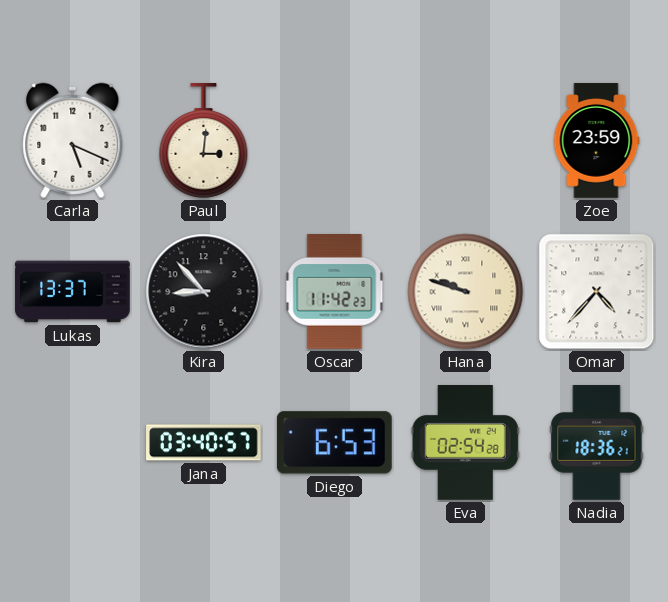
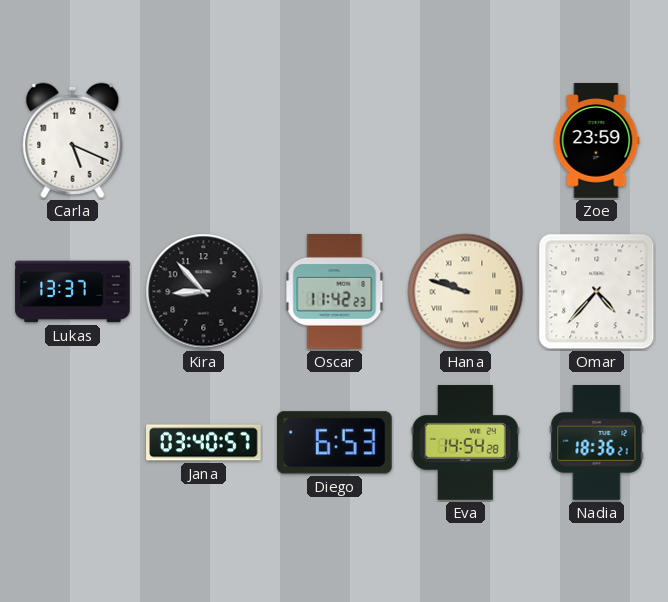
Paul: 3:01 -> none (204, 141)
Eva: 02:54 -> 14:54 (465, 443)
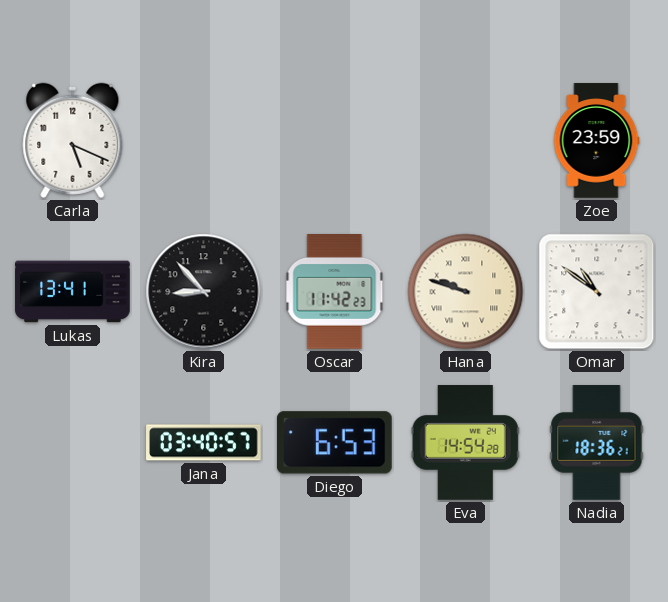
Lukas: 13:37 -> 13:41 (73, 292)
Omar: 4:37 -> 10:51 (597, 292)
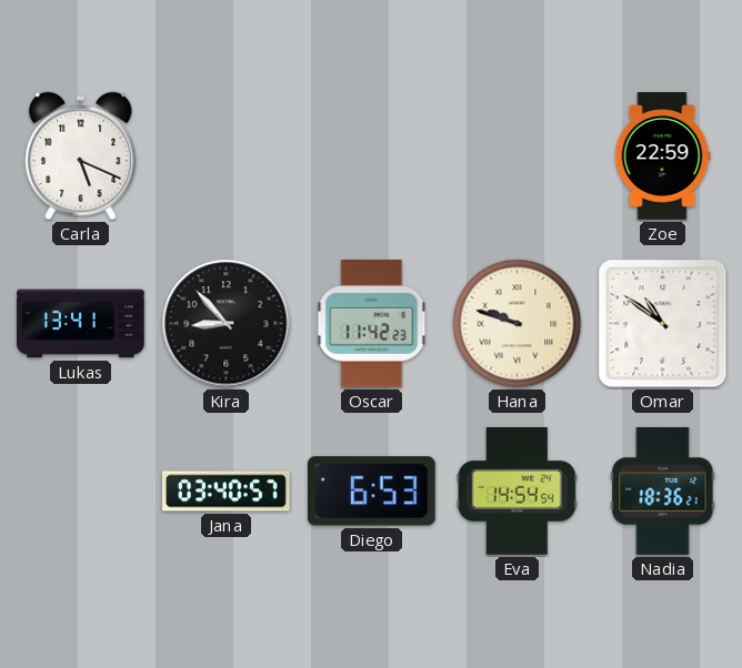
Zoe: 23:59 -> 22:59 (662, 156)
Eva: 14:54:28 -> 14:54:54 (517, 492)
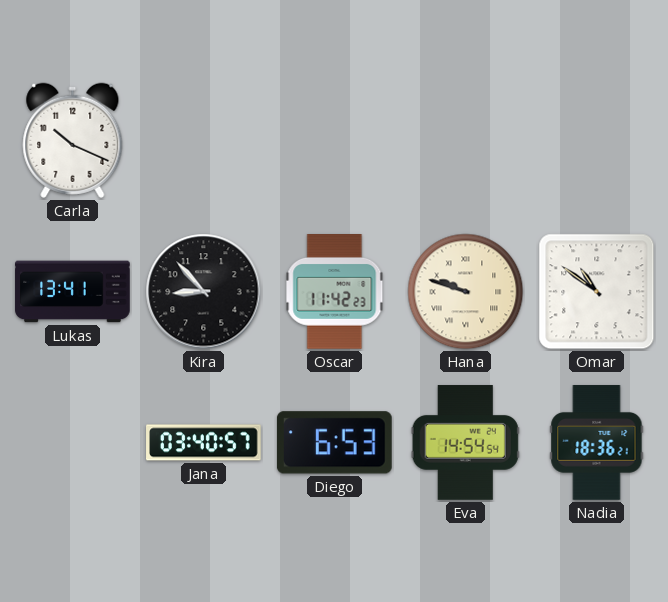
Carla: 5:19 -> 10:19 (73, 140)
Zoe: 22:59 -> none (662, 156)
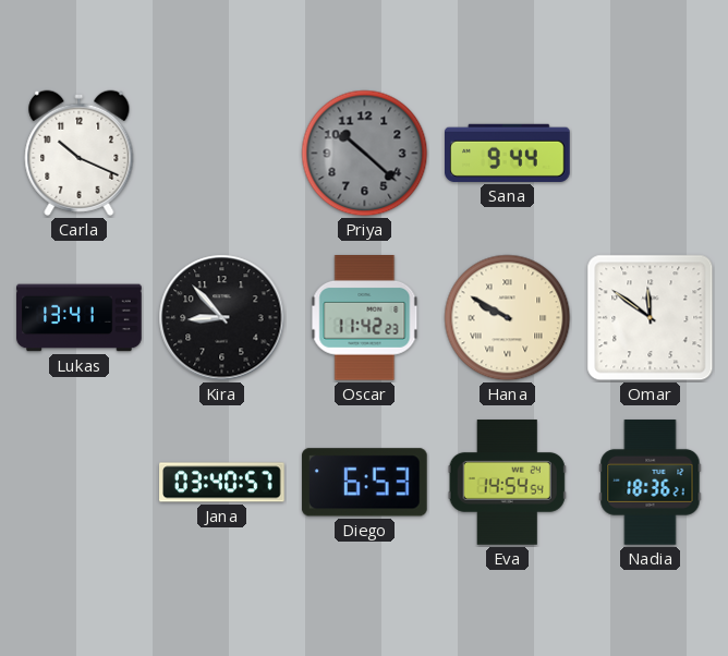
Priya: none -> 10:22 (365, 154)
Sana: none -> 9:44 (508, 153)
Hana: 9:48 -> 9:50 (508, 318)
Omar: 10:51 -> 11:51 (651, 318)
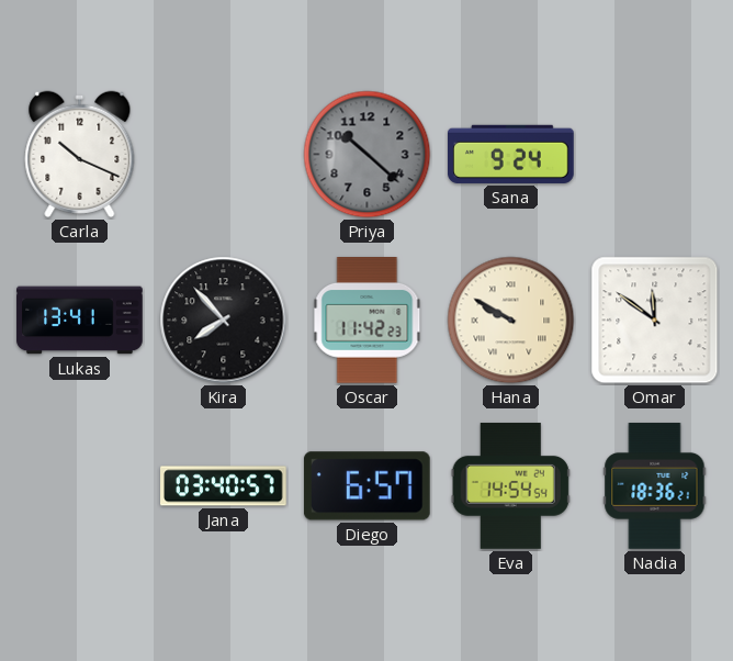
Sana: 9:44 -> 9:24 (511, 154)
Kira: 8:53 -> 7:53 (224, 321)
Diego: 6:53 -> 6:57 (366, 486)
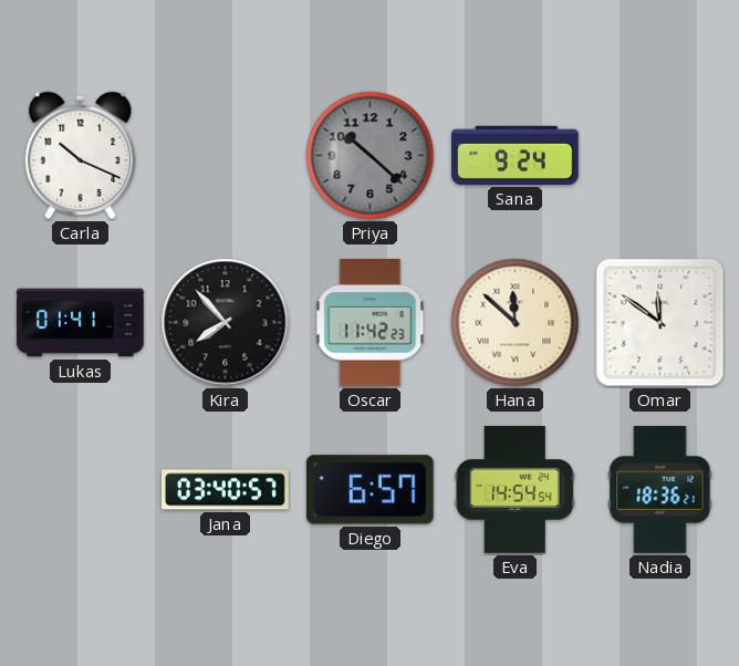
Lukas: 13:41 -> 01:41 (81, 323)
Hana: 9:50 -> 11:52 (516, 323)
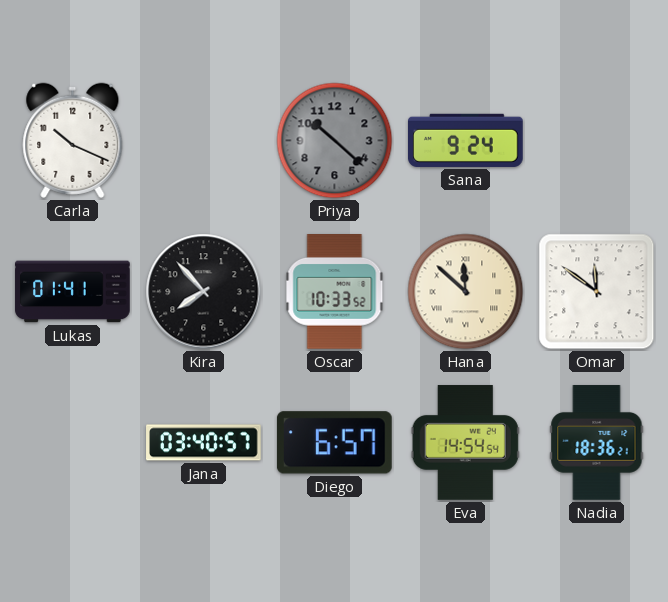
Oscar: 11:42 -> 10:33 (335, 292)
